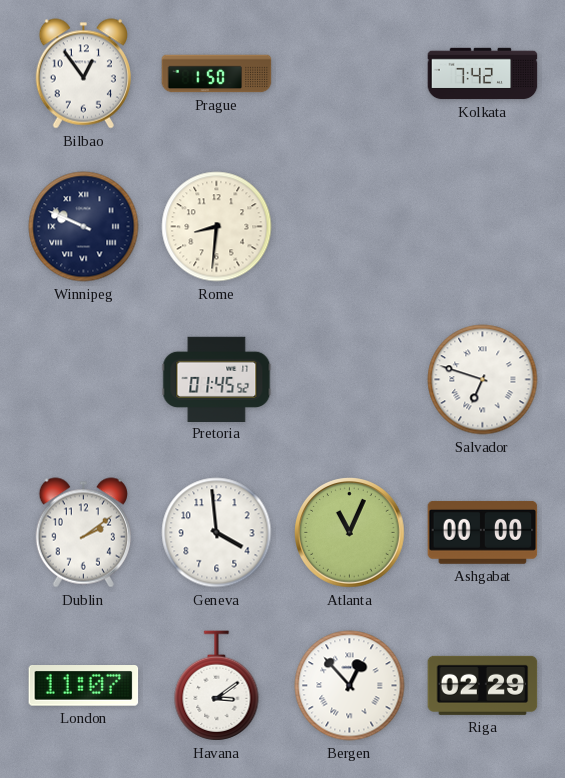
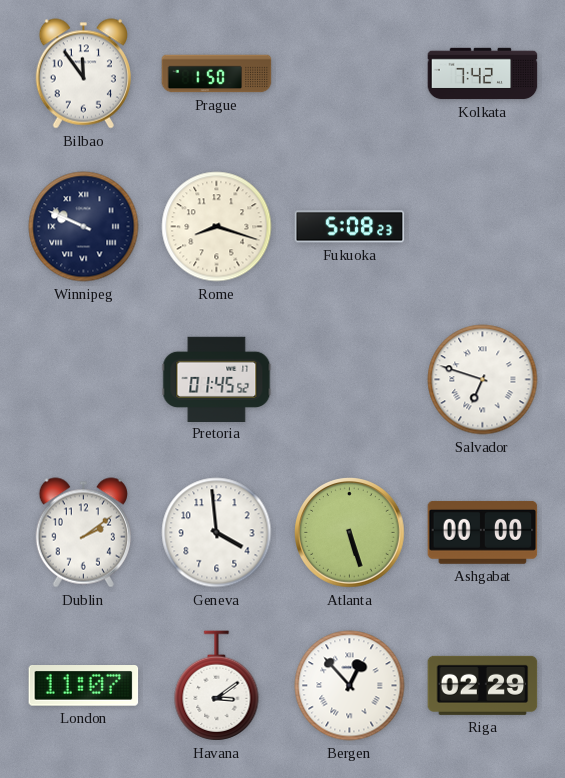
Bilbao: 12:54 -> 11:54 (83, 74)
Rome: 8:31 -> 8:18 (217, 227)
Fukuoka: none -> 5:08 (350, 227)
Atlanta: 11:04 -> 5:27 (350, 533)
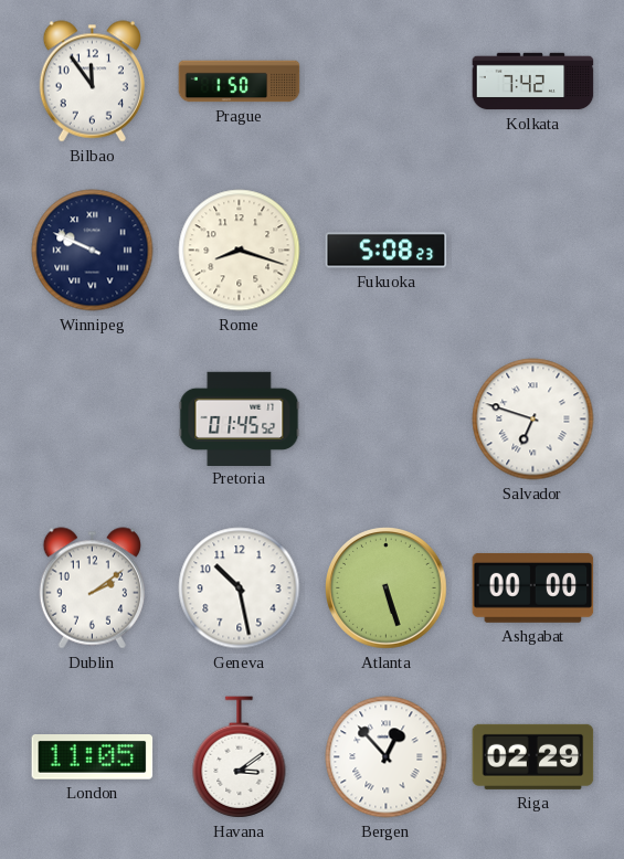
Geneva: 3:59 -> 10:28 (240, 588)
London: 11:07 -> 11:05 (93, 757)
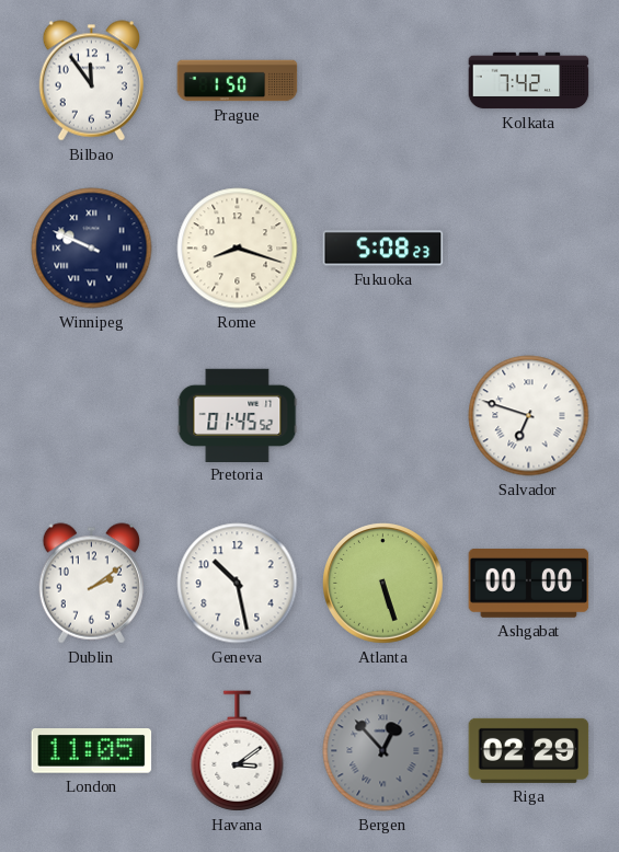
Bergen dial: white -> grey (383, 751)
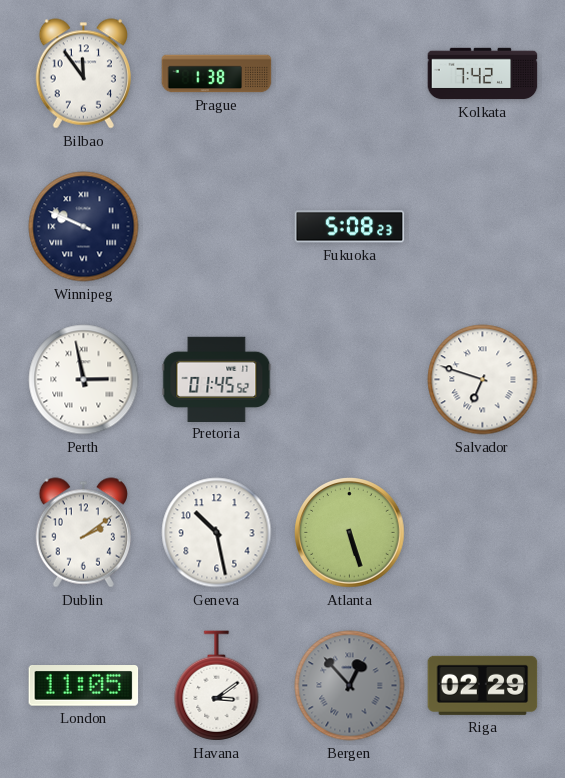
Prague: 1:50 -> 1:38 (217, 74)
Rome: 8:18 -> none (238, 249)
Perth: none -> 2:58 (84, 380)
Ashgabat: 00:00 -> none (529, 583)
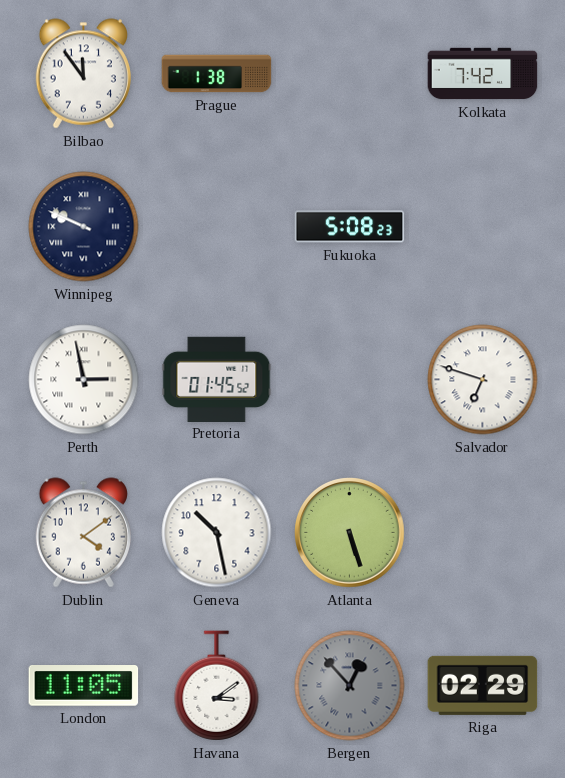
Dublin: 2:09 -> 4:09 (83, 533)
